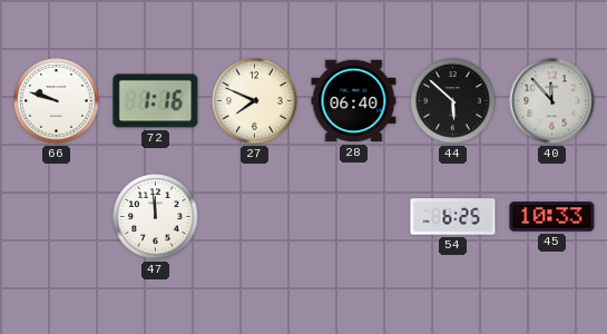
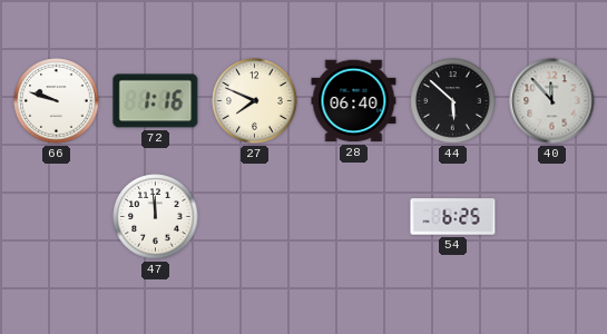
45: 10:33 -> none (552, 217)
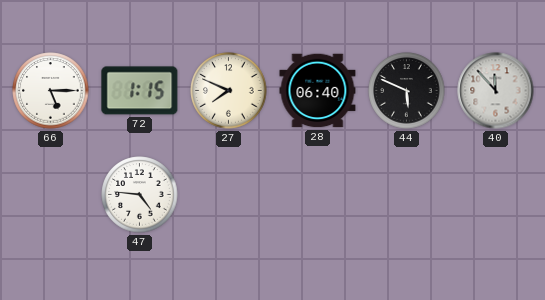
66: 9:48 -> 5:15 (51, 91)
72: 1:16 -> 1:15 (140, 91)
44: 5:52 -> 5:49 (407, 91)
47: 11:59 -> 4:46 (140, 195)
54: 6:25 -> none (453, 217)
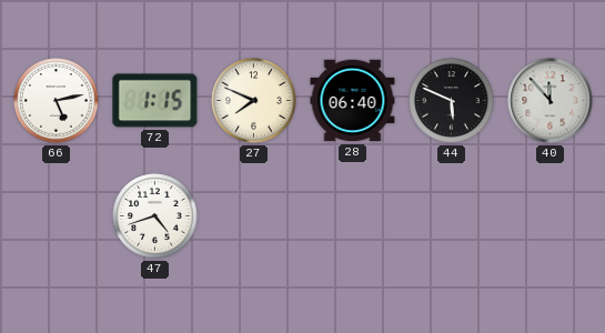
66: 5:15 -> 5:13 (57, 101)
47: 4:46 -> 4:42 (155, 216)
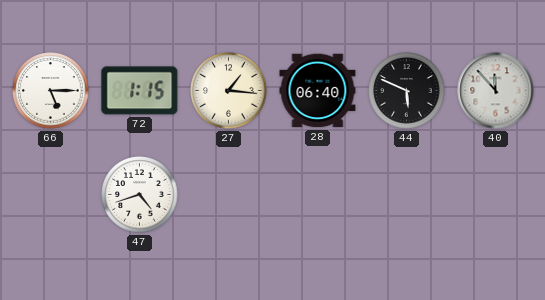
66: 5:13 -> 5:15 (51, 91)
27: 7:49 -> 1:16 (229, 91)
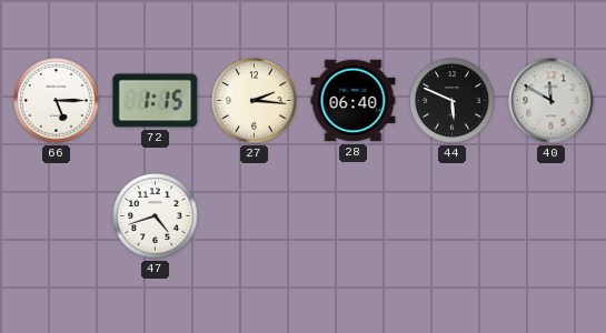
27: 1:16 -> 2:16 (255, 101)
40: 11:53 -> 11:50 (552, 101)
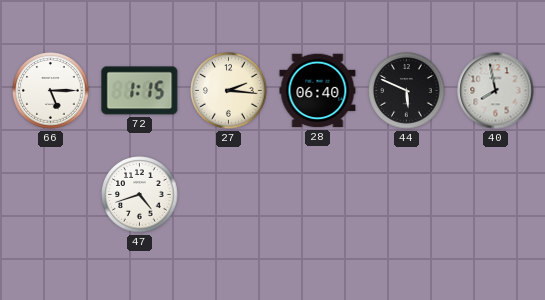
40: 11:50 -> 7:58 (496, 91)
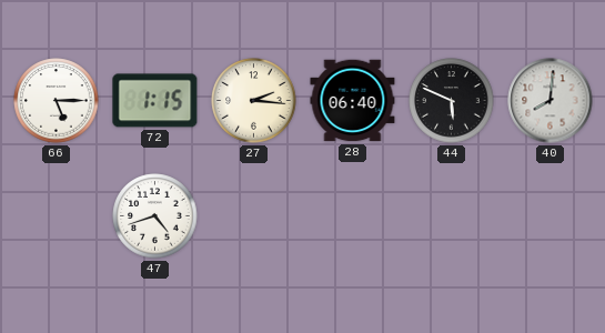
40: 7:58 -> 8:01 (551, 101)
